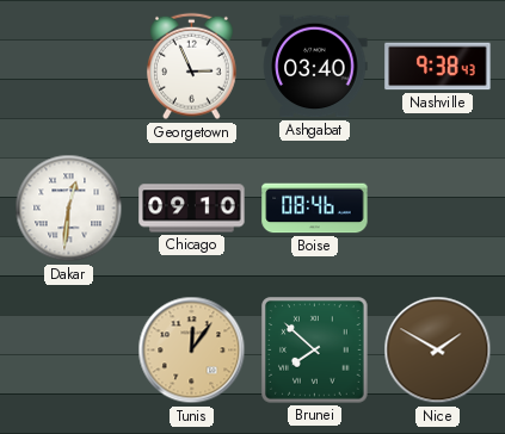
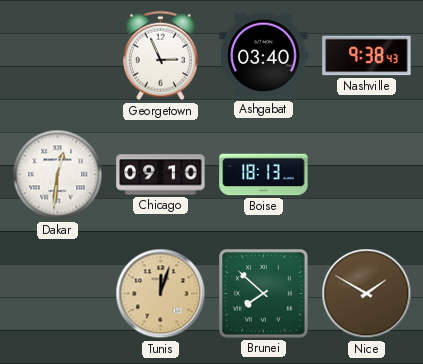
Boise: 08:46 -> 18:13 (264, 175)
Tunis: 12:06 -> 12:03 (161, 294)
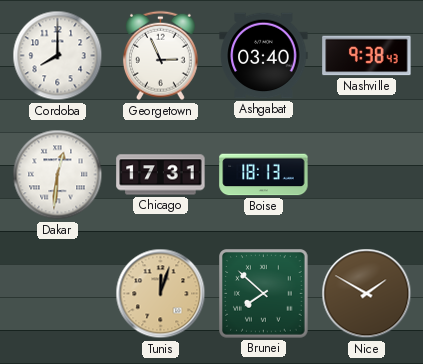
Cordoba: none -> 8:00 (58, 56)
Chicago: 09:10 -> 17:31 (161, 175)
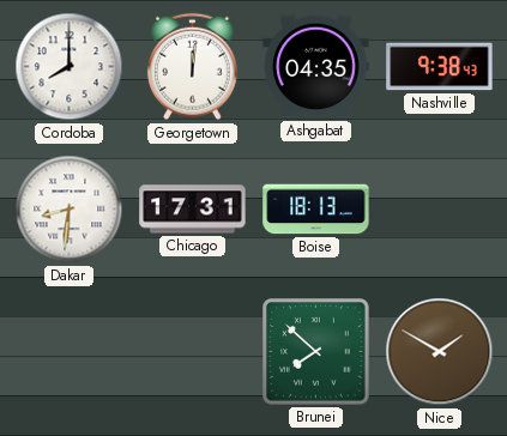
Georgetown: 2:56 -> 12:01 (192, 67)
Ashgabat: 03:40 -> 04:35 (316, 67)
Dakar: 12:31 -> 8:31 (70, 210)
Tunis: 12:03 -> none (161, 294)
